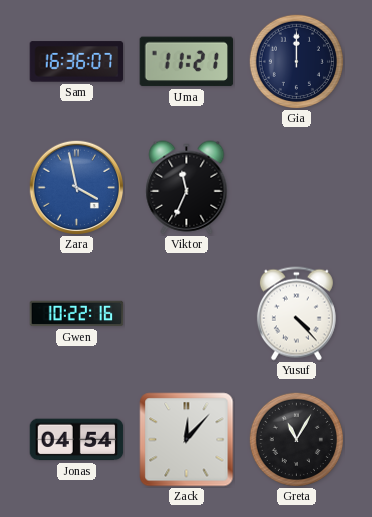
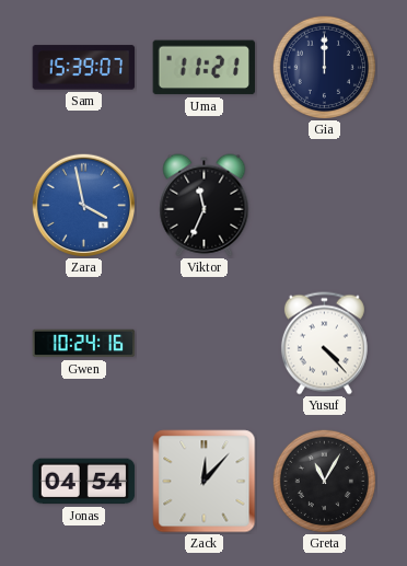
Sam: 16:36 -> 15:39 (84, 68)
Gwen: 10:22 -> 10:24 (84, 344)
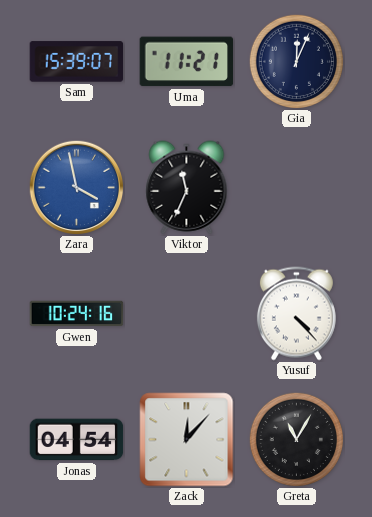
Gia: 12:00 -> 12:04 (296, 61)
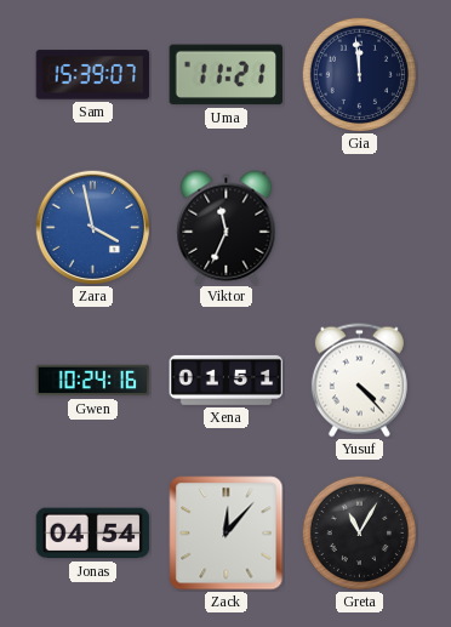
Gia: 12:04 -> 11:59 (359, 74)
Xena: none -> 01:51 (227, 380)
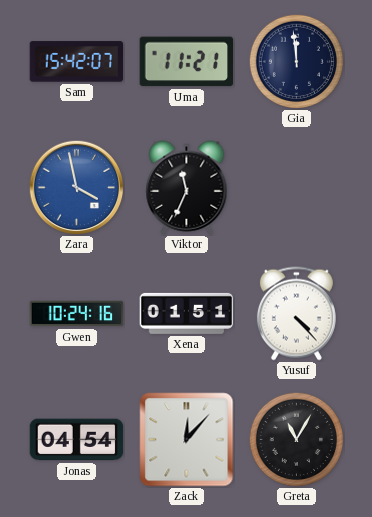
Sam: 15:39 -> 15:42 (77, 62)
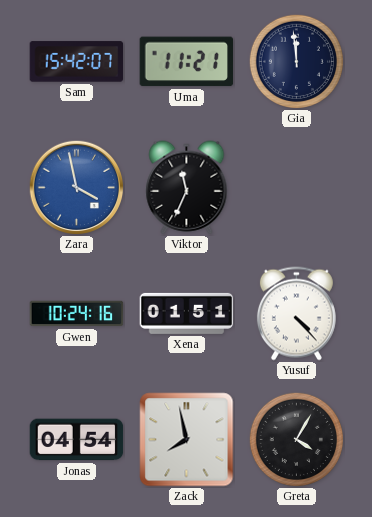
Zack: 12:07 -> 7:58 (187, 440)
Greta: 11:05 -> 4:05 (296, 439)
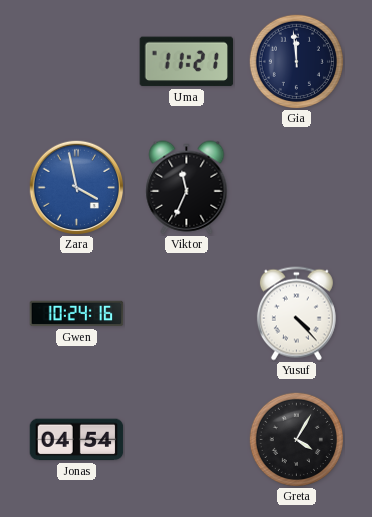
Sam: 15:42 -> none (77, 62)
Xena: 01:51 -> none (187, 313)
Zack: 7:58 -> none (187, 440)
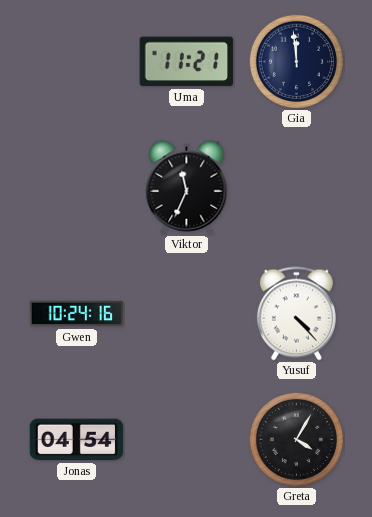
Zara: 3:58 -> none (76, 187)
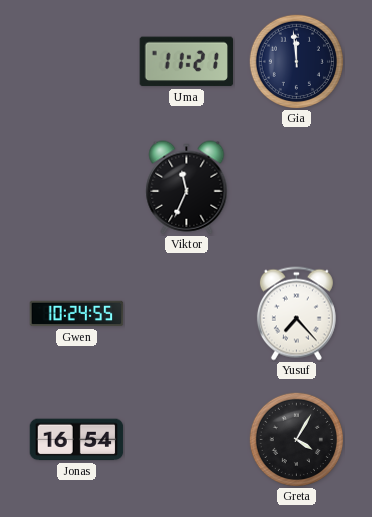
Gwen: 10:24:16 -> 10:24:55 (77, 314)
Yusuf: 4:23 -> 7:23 (296, 314)
Jonas: 04:54 -> 16:54 (77, 440)
